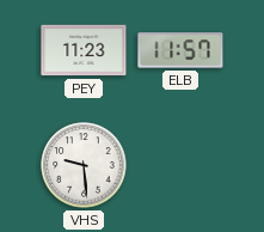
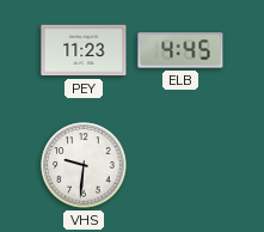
ELB: 11:57 -> 4:45 (180, 50)
VHS: 9:29 -> 9:31 (84, 165)
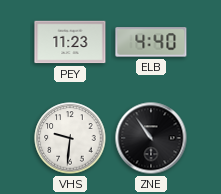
ELB: 4:45 -> 4:40 (151, 42)
ZNE: none -> 10:54 (151, 138)
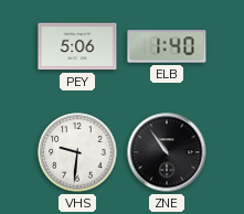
PEY: 11:23 -> 5:06 (77, 46)
ELB: 4:40 -> 1:40 (167, 46)
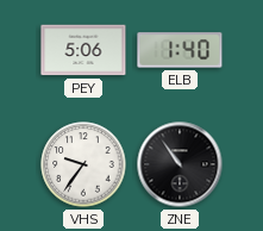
VHS: 9:31 -> 9:36 (83, 164)
